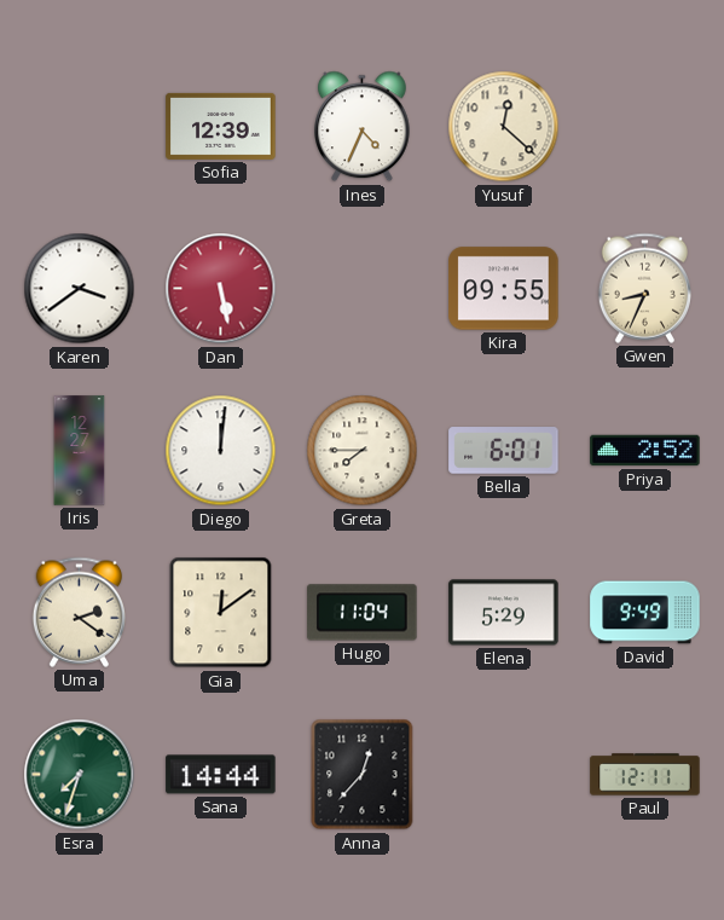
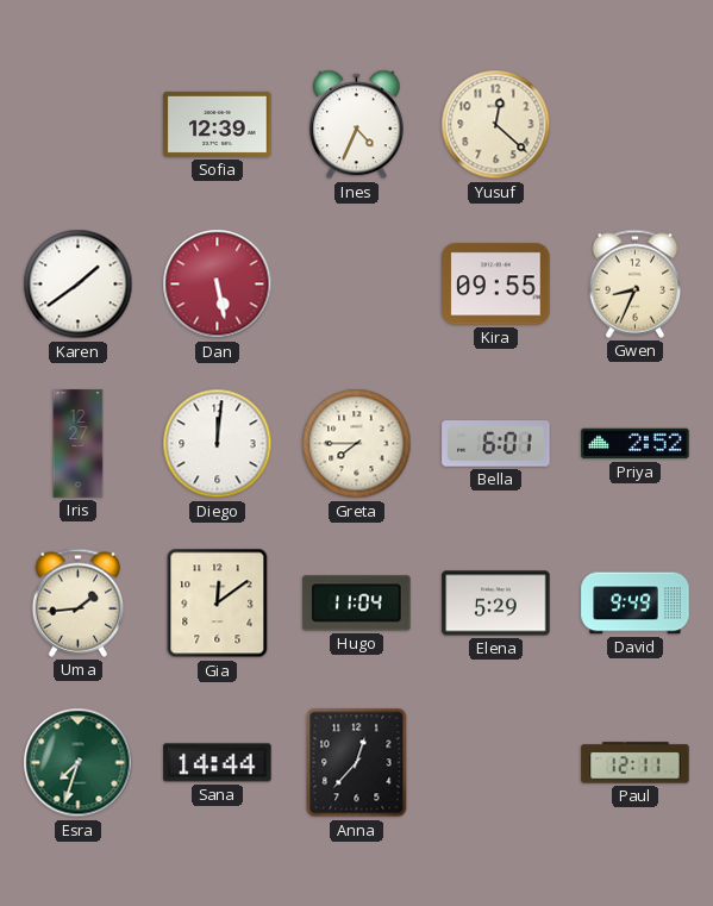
Karen: 3:39 -> 1:39 (79, 285)
Uma: 2:21 -> 1:44 (77, 602)
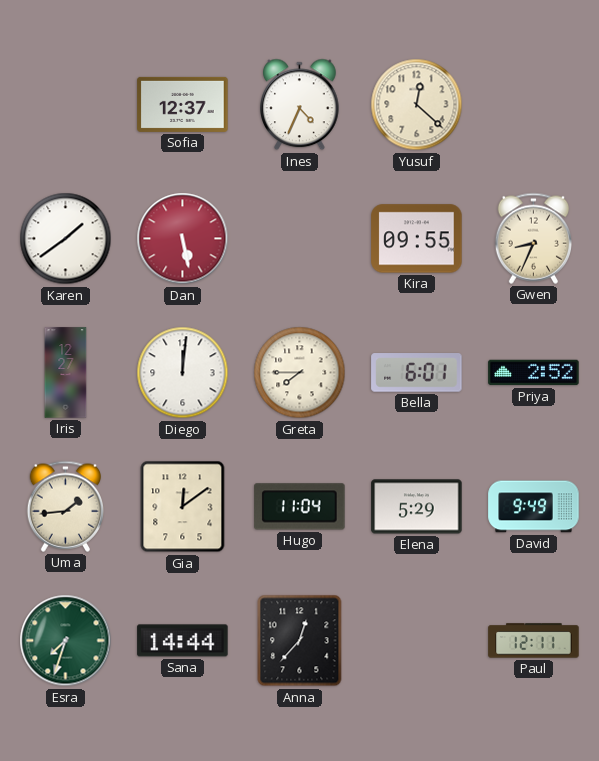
Sofia: 12:39 -> 12:37 (183, 104)
